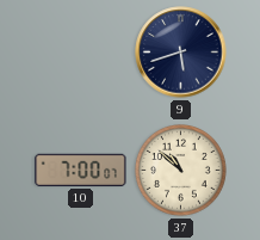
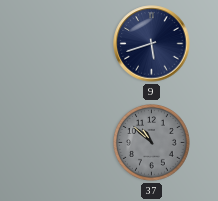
10: 7:00 -> none (81, 170)
37 dial: cream -> grey (152, 143)
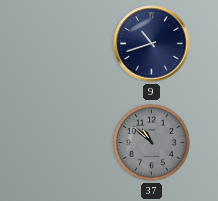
9: 5:42 -> 10:42 (152, 44)
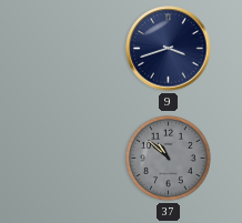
9: 10:42 -> 3:42 (169, 49)
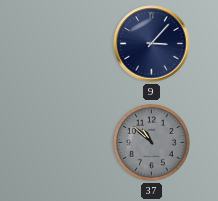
9: 3:42 -> 3:07 (152, 44)
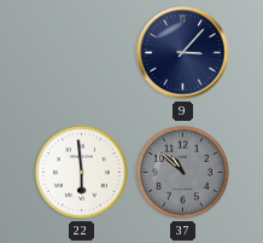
22: none -> 5:59 (82, 173)
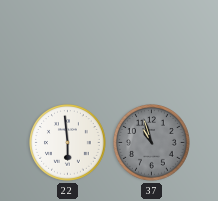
9: 3:07 -> none (183, 53)
37: 10:52 -> 10:57 (152, 143)
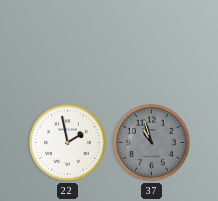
22: 5:59 -> 1:58 (68, 143)
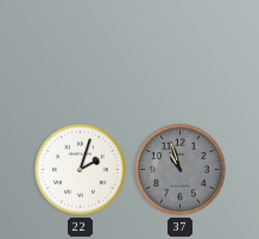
22: 1:58 -> 2:03 (81, 170)
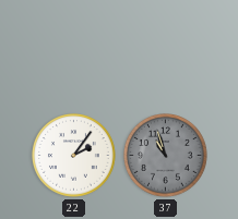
22: 2:03 -> 2:06 (74, 156)
